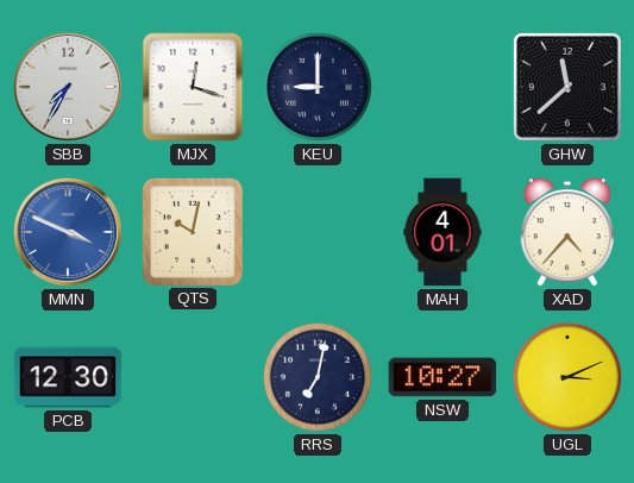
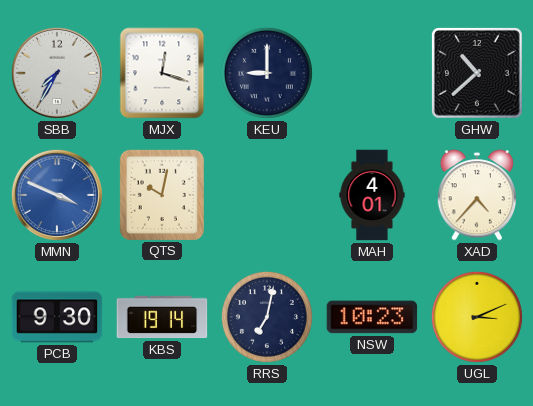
GHW: 11:38 -> 10:38 (477, 73)
PCB: 12:30 -> 9:30 (57, 317)
KBS: none -> 19:14 (162, 317)
NSW: 10:27 -> 10:23 (372, 317)
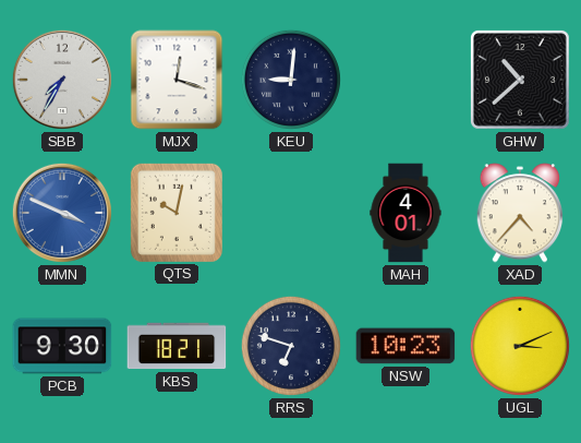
KEU: 9:00 -> 9:01 (291, 80)
KBS: 19:14 -> 18:21 (177, 346)
RRS: 7:02 -> 6:48 (291, 346)
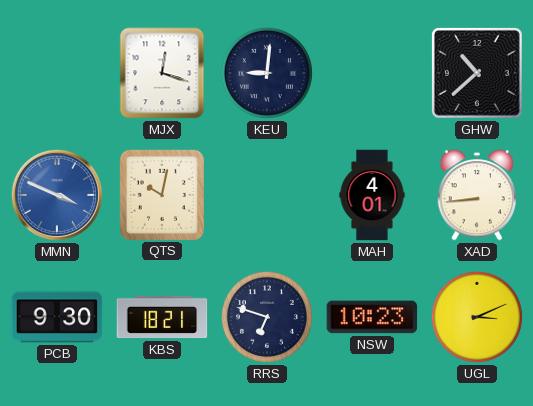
SBB: 7:35 -> none (62, 80)
XAD: 4:37 -> 8:44 (477, 195)
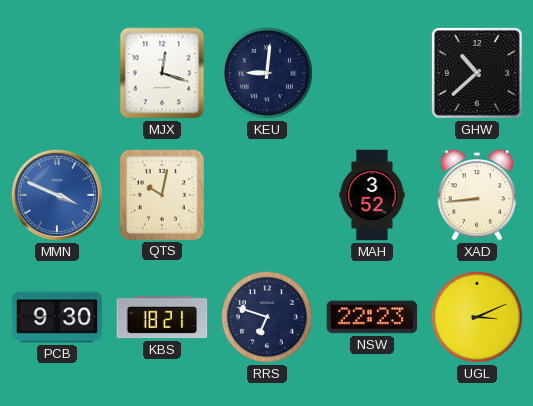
MAH: 4:01 -> 3:52 (372, 195)
NSW: 10:23 -> 22:23 (372, 317)
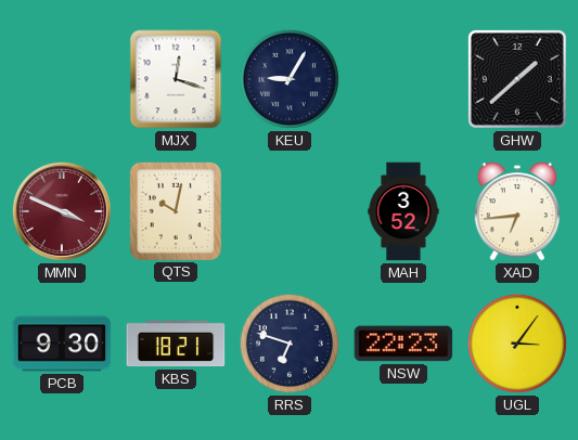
KEU: 9:01 -> 9:05 (290, 79)
GHW: 10:38 -> 1:38 (517, 79)
MMN dial: blue -> burgundy (62, 211)
XAD: 8:44 -> 6:44 (517, 211)
UGL: 3:11 -> 3:06 (517, 344)
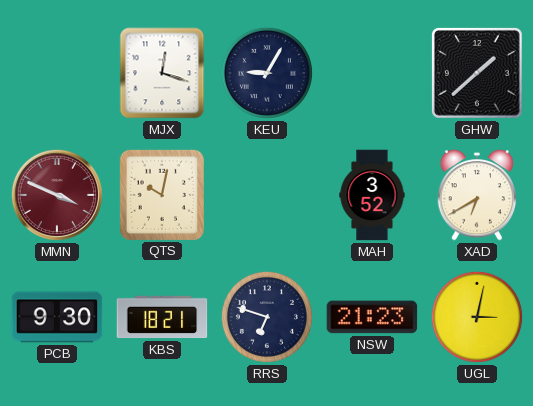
XAD: 6:44 -> 6:40 (477, 195)
NSW: 22:23 -> 21:23 (372, 317)
UGL: 3:06 -> 3:02 (477, 317)
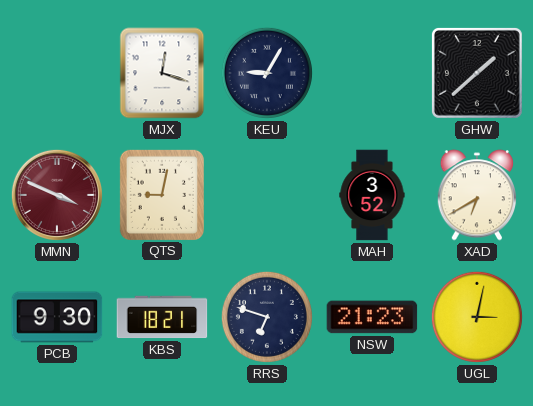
QTS: 10:02 -> 9:02 (162, 194)
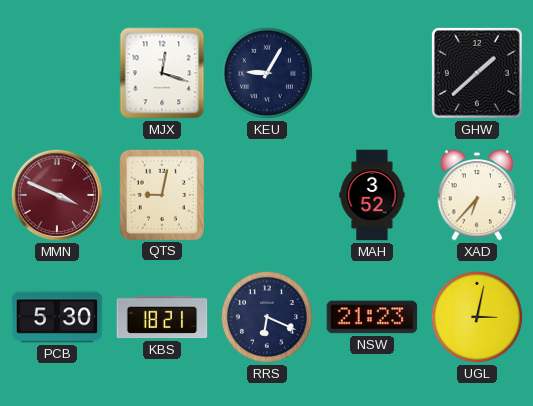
XAD: 6:40 -> 6:37 (477, 195)
PCB: 9:30 -> 5:30 (57, 317)
RRS: 6:48 -> 6:19 (267, 317)
